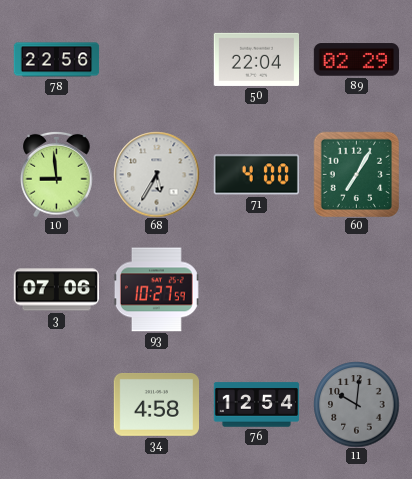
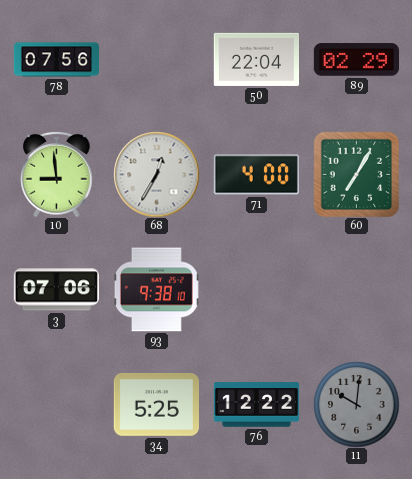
78: 22:56 -> 07:56 (56, 60)
68: 5:35 -> 12:35 (156, 174)
93: 10:27 -> 9:38 (156, 290)
34: 4:58 -> 5:25 (156, 405)
76: 12:54 -> 12:22 (256, 405)
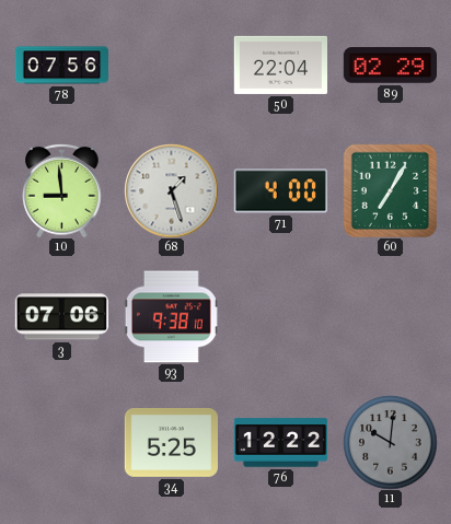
68: 12:35 -> 1:27 (171, 190)
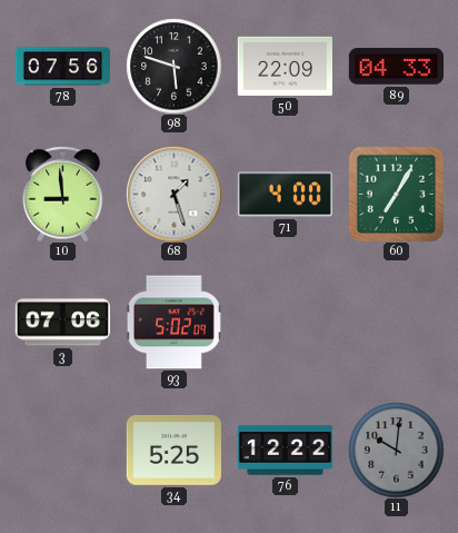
98: none -> 5:48 (173, 66)
50: 22:04 -> 22:09 (285, 66)
89: 02:29 -> 04:33 (396, 67)
93: 9:38 -> 5:02 (173, 323)
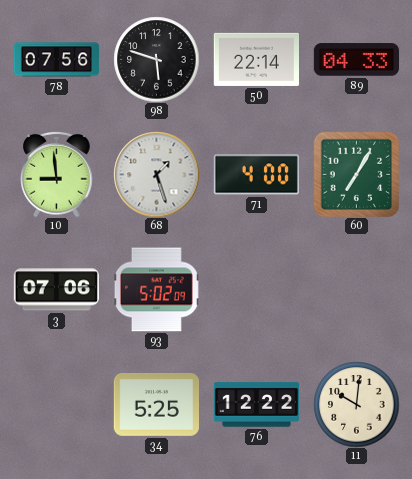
50: 22:09 -> 22:14 (256, 59)
11 dial: grey -> cream (356, 404)
